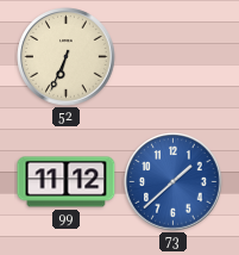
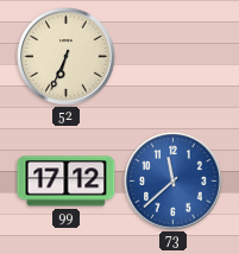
99: 11:12 -> 17:12 (67, 182)
73: 1:38 -> 11:38 (174, 182)
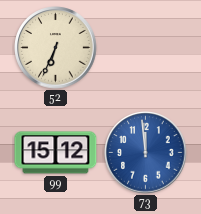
99: 17:12 -> 15:12 (56, 153)
73: 11:38 -> 11:59 (146, 153)
